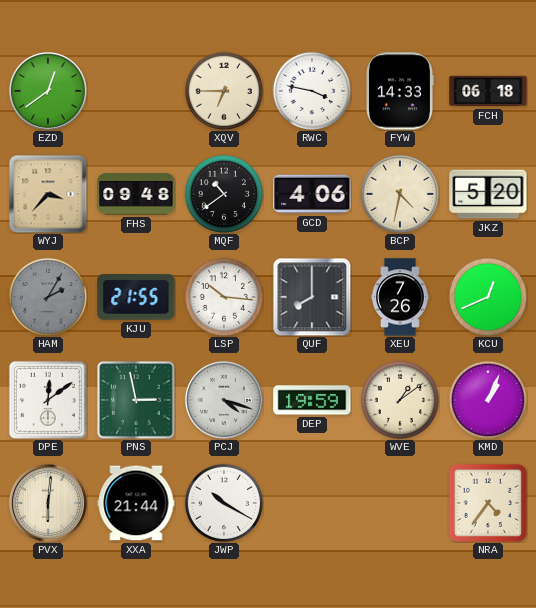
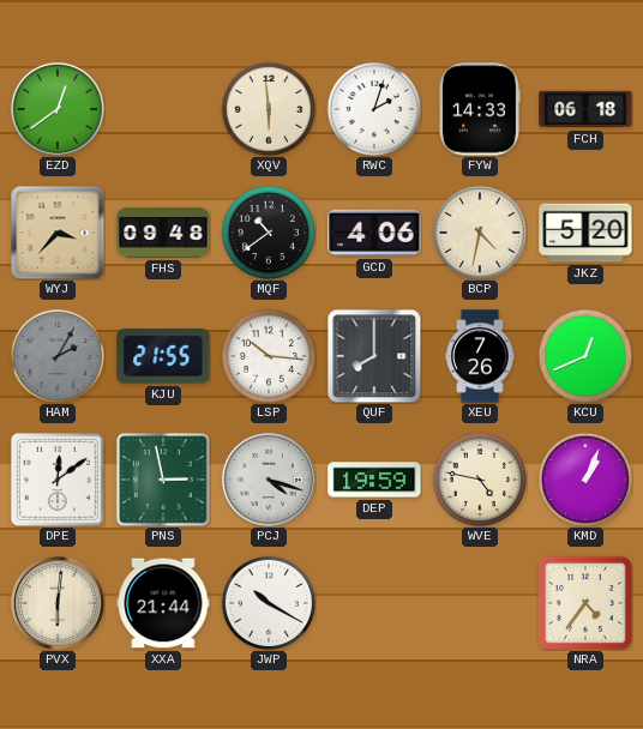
XQV: 6:45 -> 5:59 (269, 109)
RWC: 3:47 -> 2:03 (374, 109)
WVE: 1:09 -> 4:47 (480, 480)
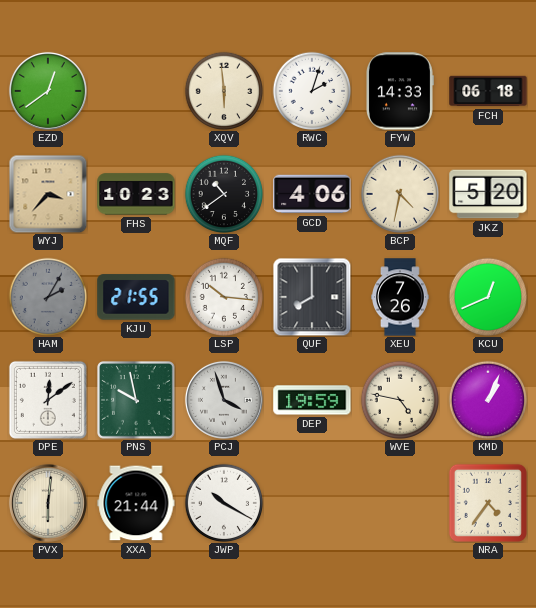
FHS: 09:48 -> 10:23 (136, 194)
PNS: 2:58 -> 9:58 (137, 401)
PCJ: 4:18 -> 3:57 (224, 400)
